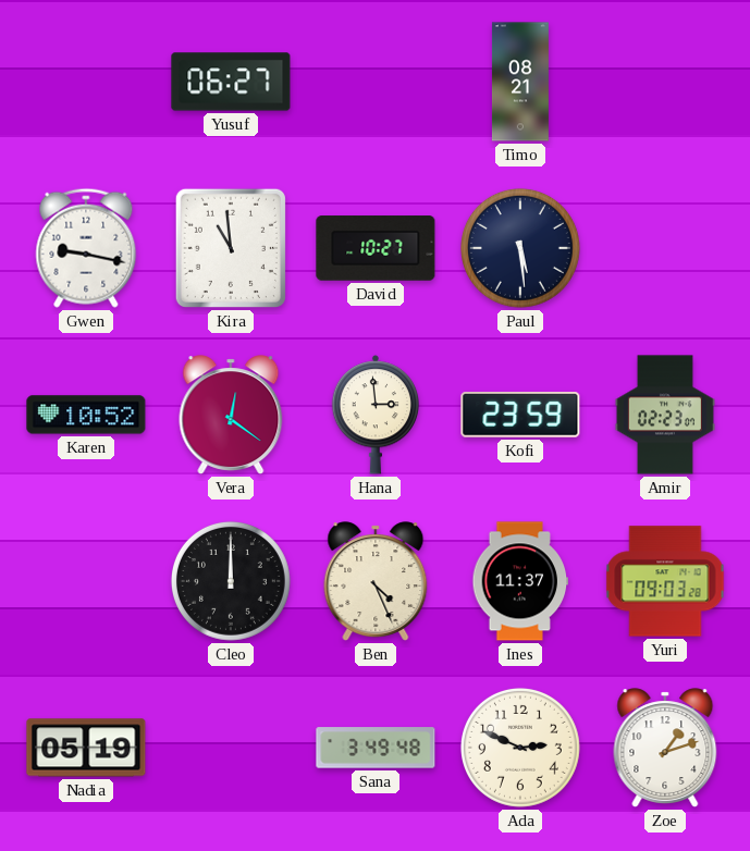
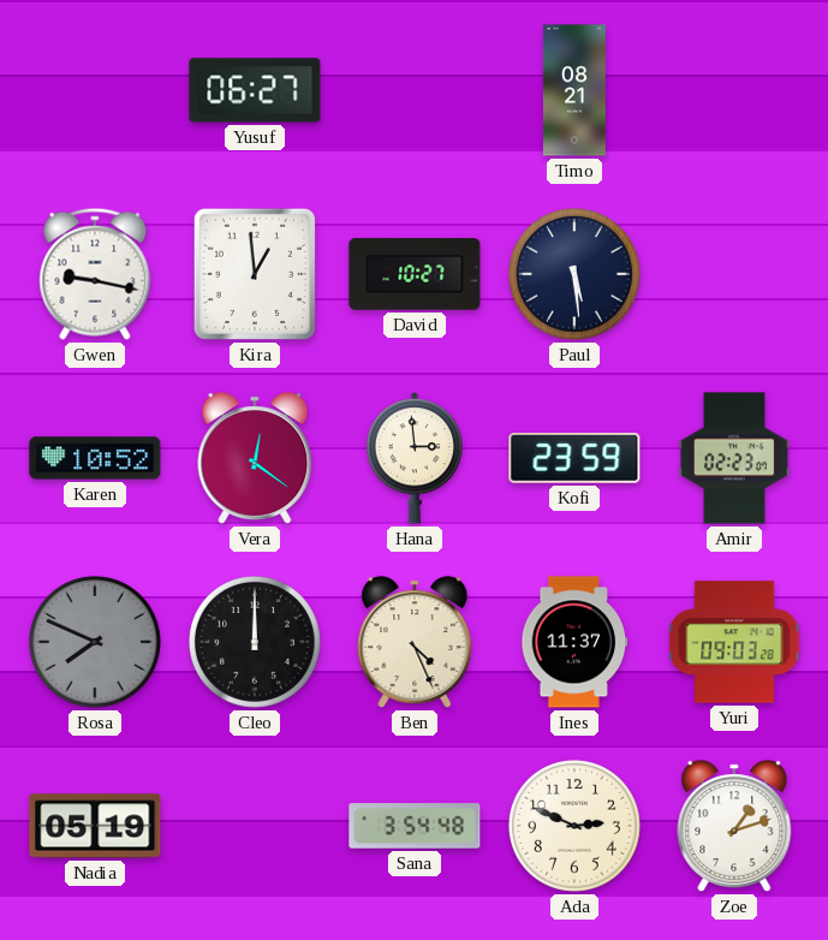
Kira: 10:59 -> 12:59 (255, 274)
Rosa: none -> 7:49 (95, 642)
Sana: 3:49 -> 3:54 (415, 826)
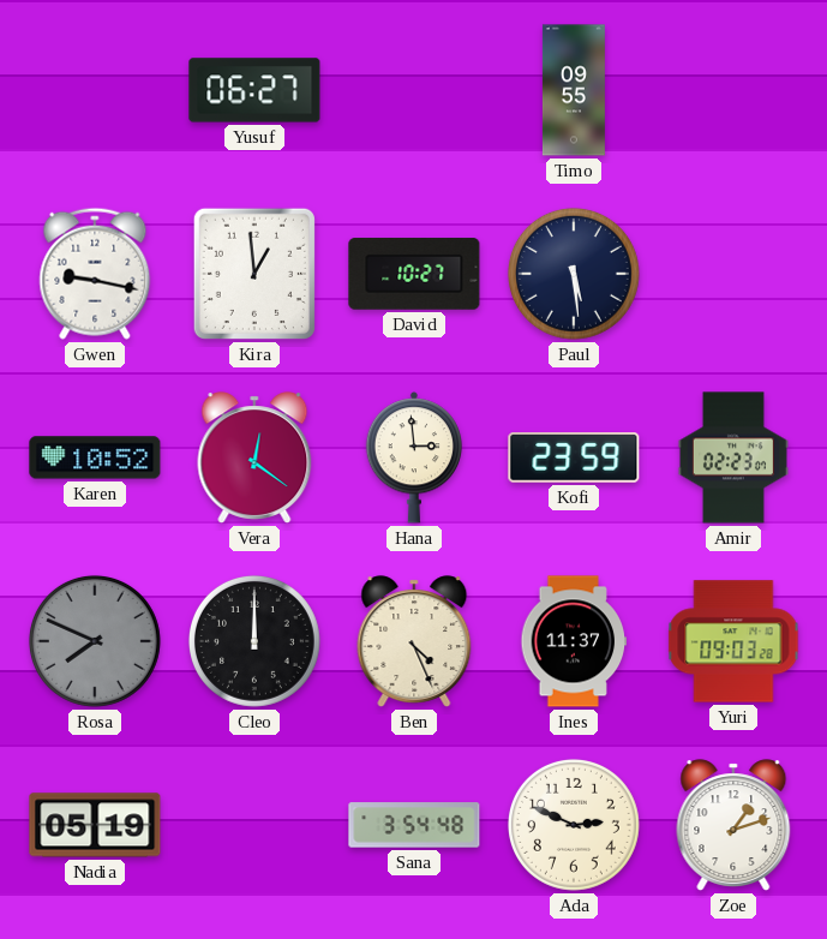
Timo: 08:21 -> 09:55 (574, 90)
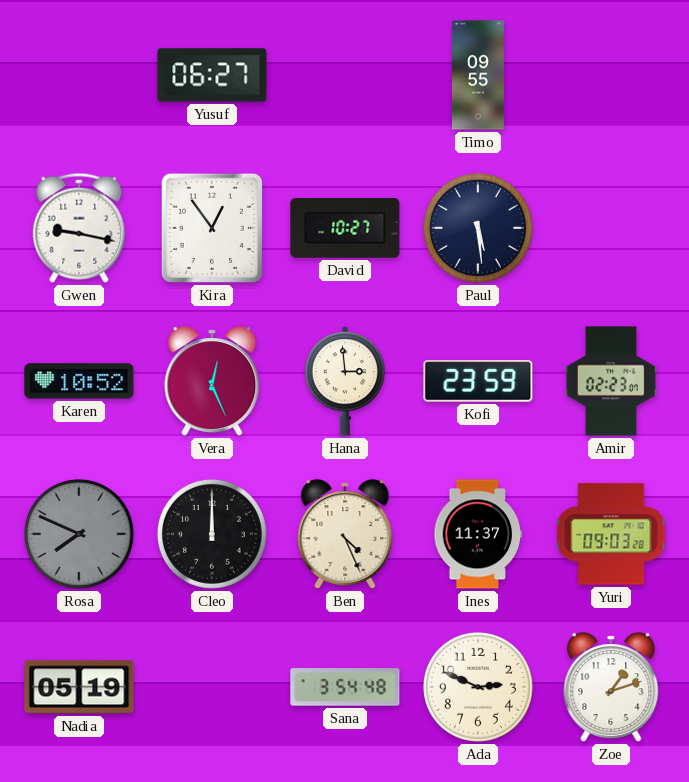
Kira: 12:59 -> 12:54 (212, 228)
Vera: 12:21 -> 12:26 (212, 381)
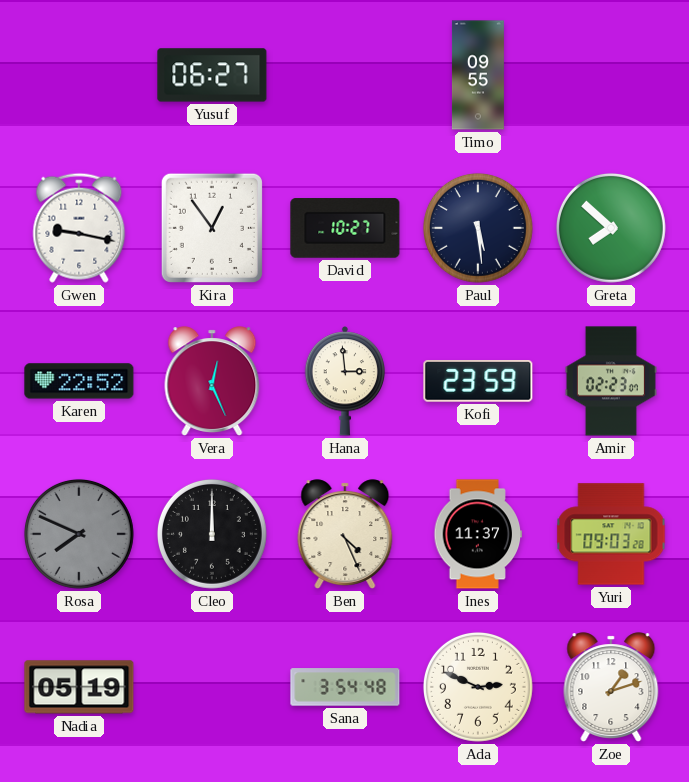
Greta: none -> 7:52 (611, 228)
Karen: 10:52 -> 22:52 (79, 381)
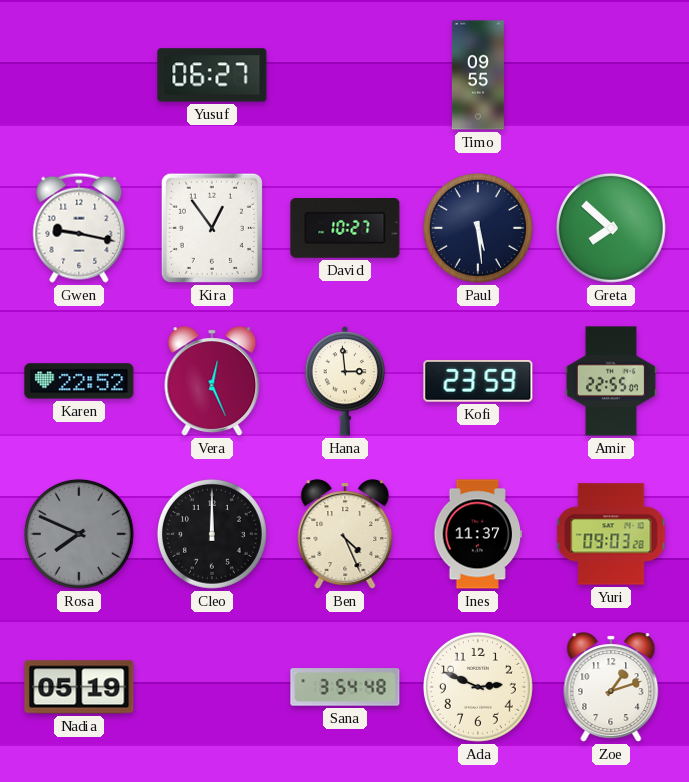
Amir: 02:23 -> 22:55 (611, 381)
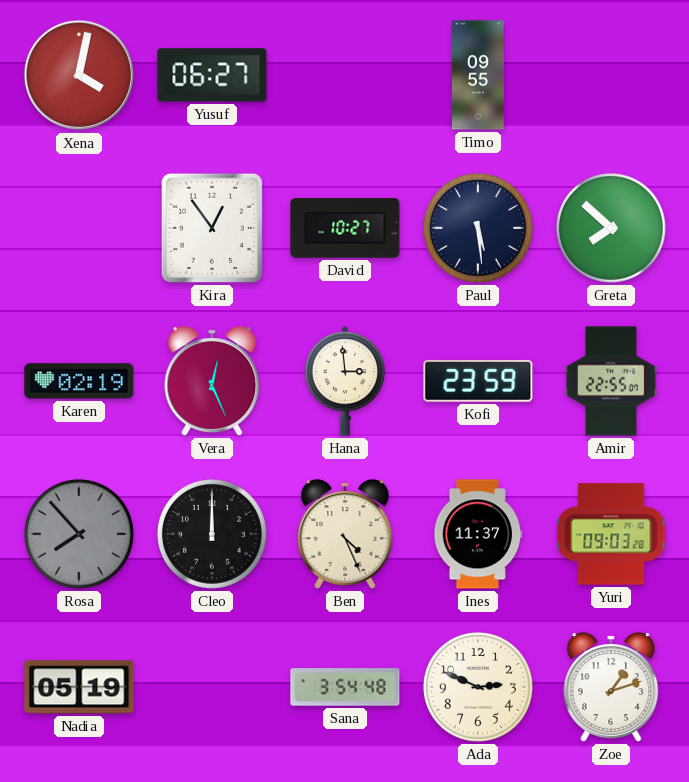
Xena: none -> 4:02 (79, 75)
Gwen: 9:17 -> none (79, 228)
Karen: 22:52 -> 02:19 (79, 381)
Rosa: 7:49 -> 7:53 (79, 534)
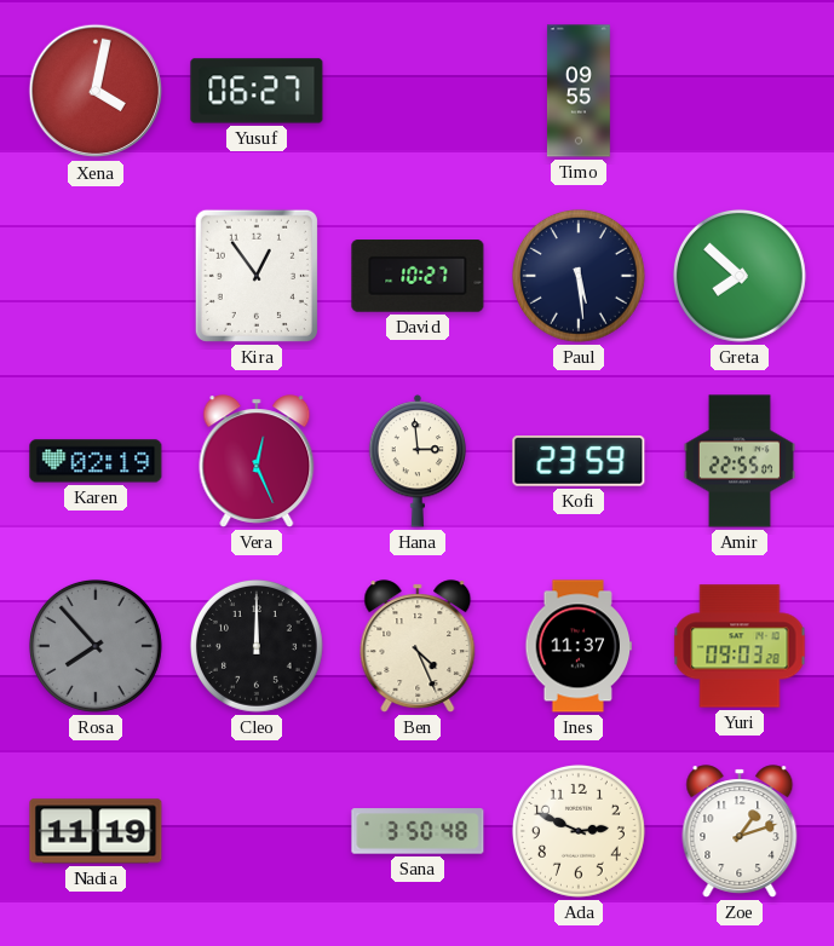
Nadia: 05:19 -> 11:19 (96, 831)
Sana: 3:54 -> 3:50 (418, 831)
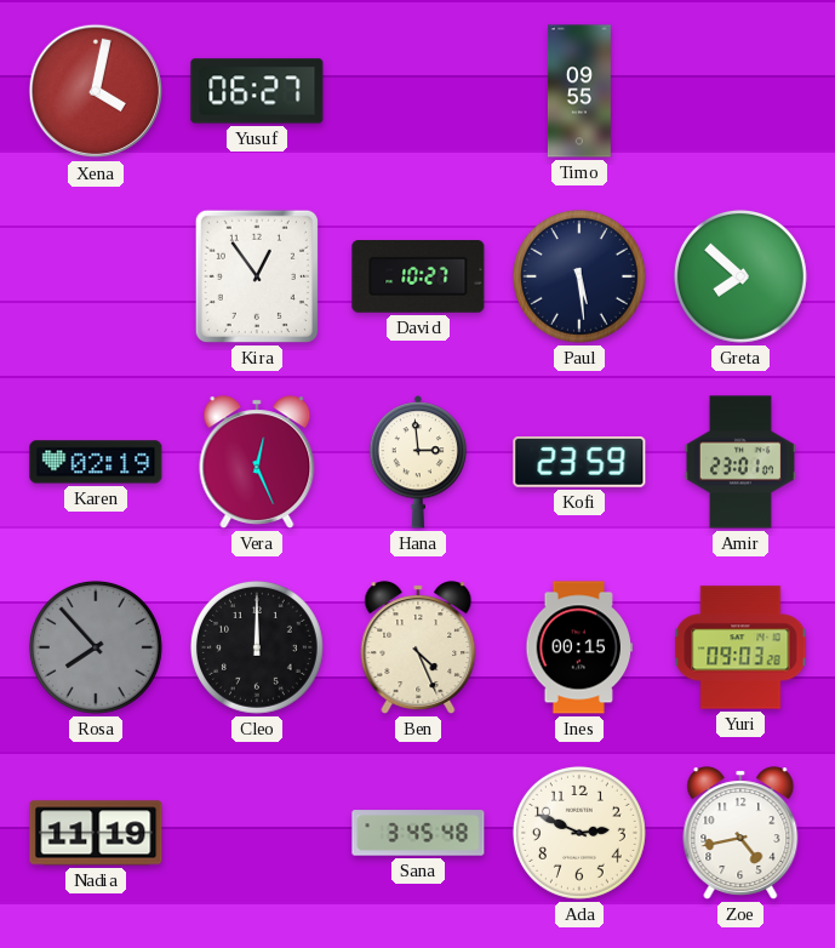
Amir: 22:55 -> 23:01 (740, 462)
Ines: 11:37 -> 00:15 (579, 647)
Sana: 3:50 -> 3:45 (418, 833)
Zoe: 1:12 -> 4:43 (740, 833)
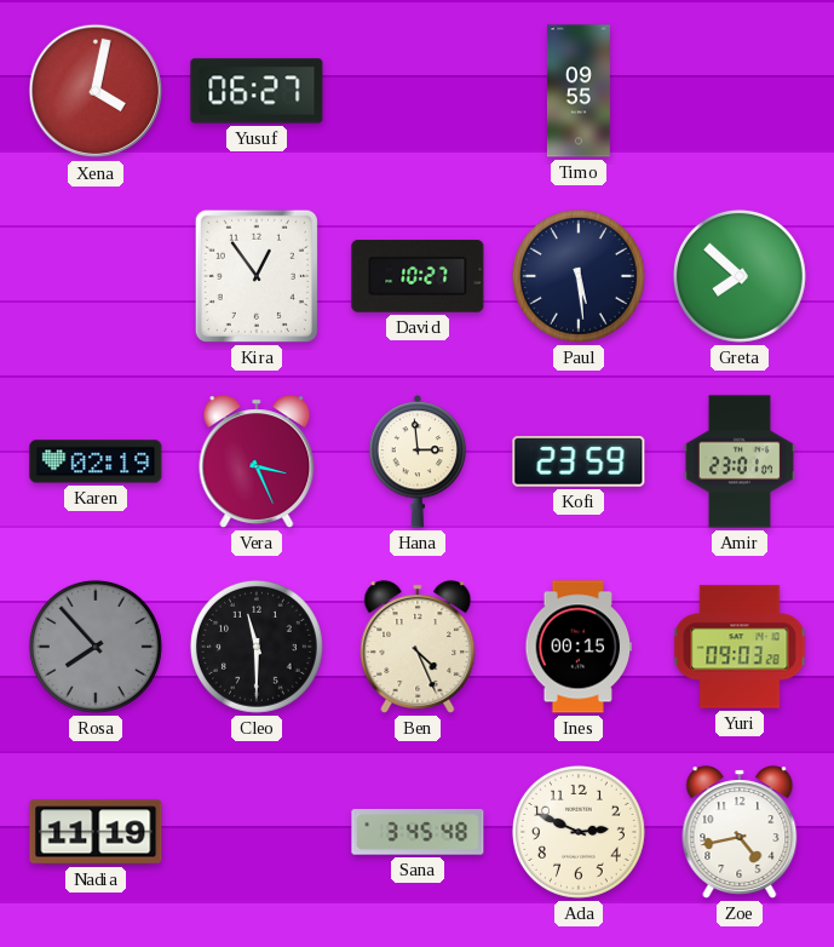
Vera: 12:26 -> 3:26 (257, 461)
Cleo: 12:00 -> 11:30 (257, 647)
